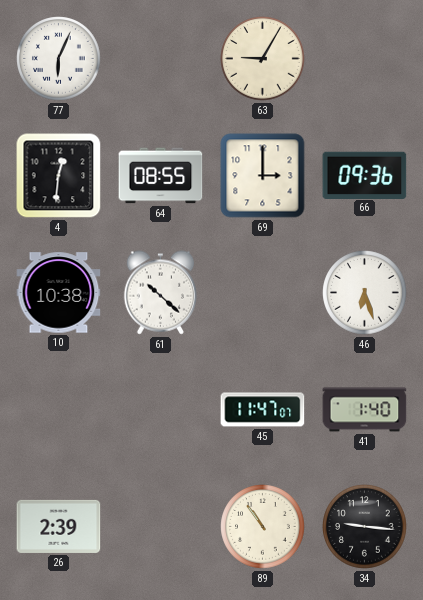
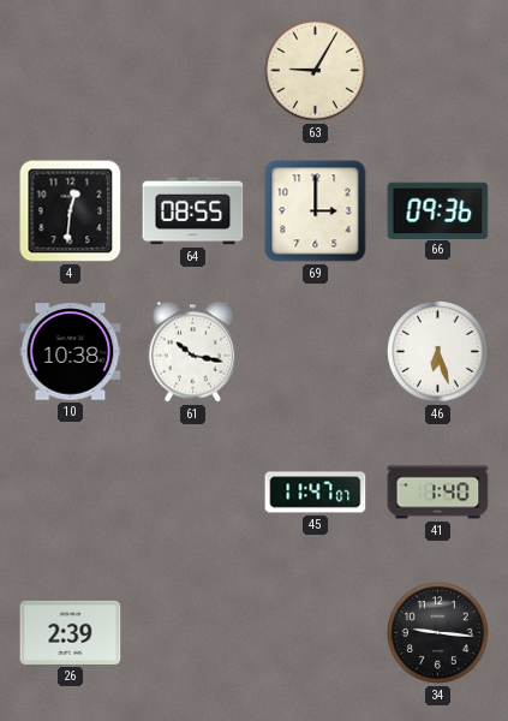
77: 6:04 -> none (59, 59)
61: 10:22 -> 10:17 (193, 352)
89: 10:54 -> none (263, 527)
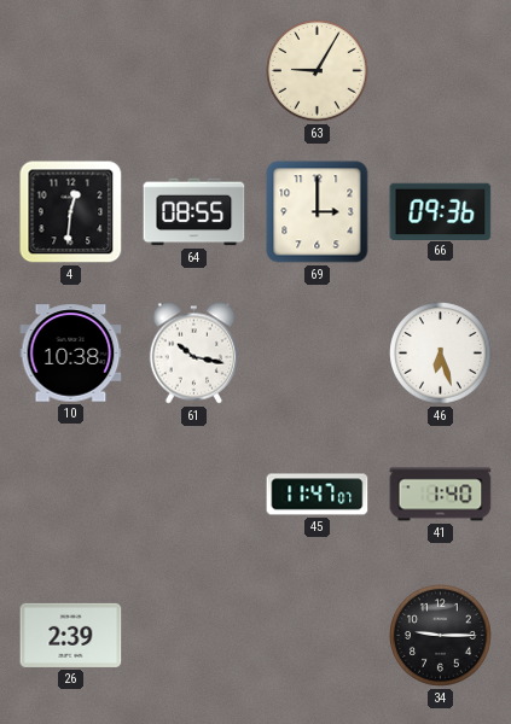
34: 9:16 -> 9:15 (441, 636)
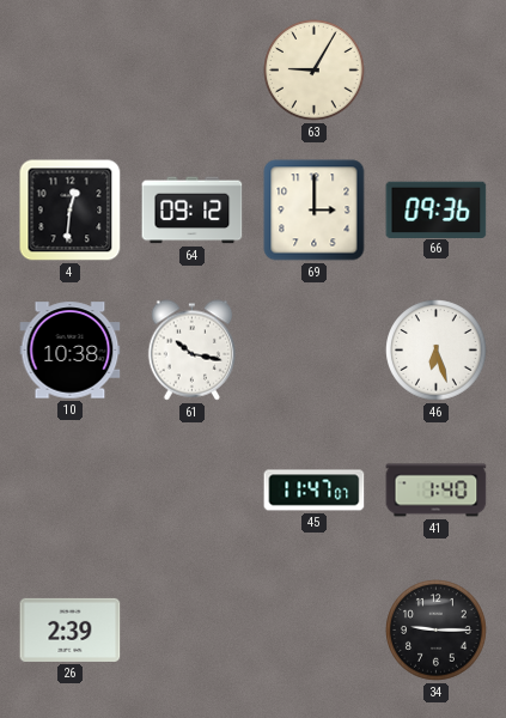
64: 08:55 -> 09:12 (193, 211)
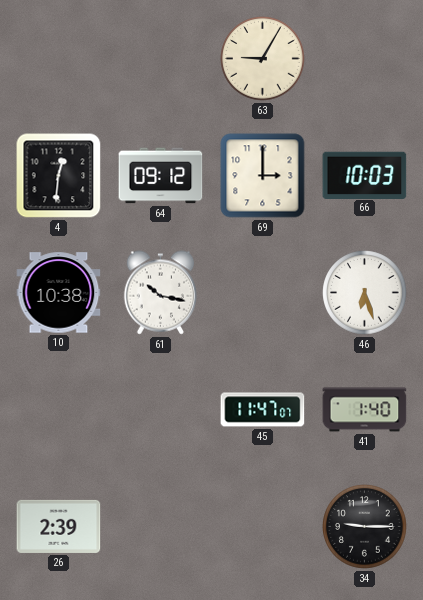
66: 09:36 -> 10:03 (365, 175)
